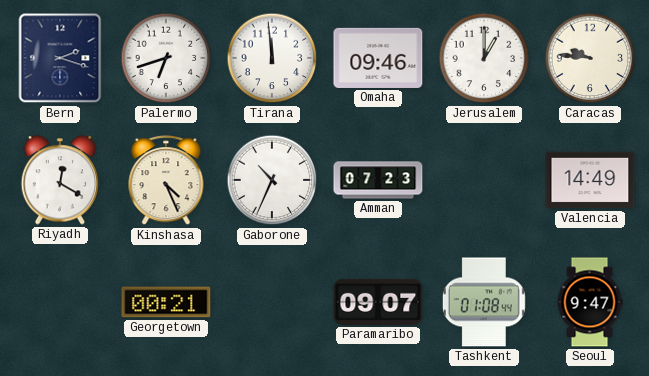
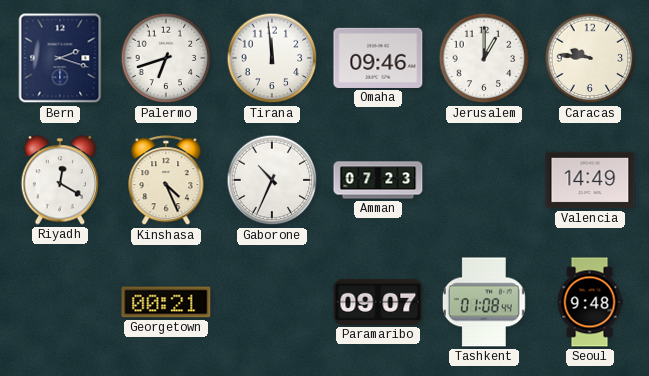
Seoul: 9:47 -> 9:48 (590, 302)
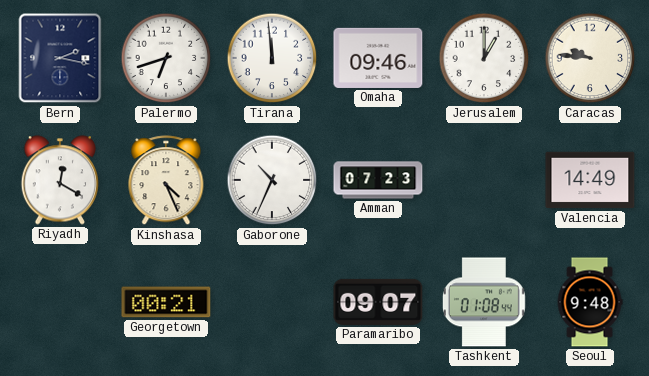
Bern: 2:18 -> 2:17 (60, 58)
